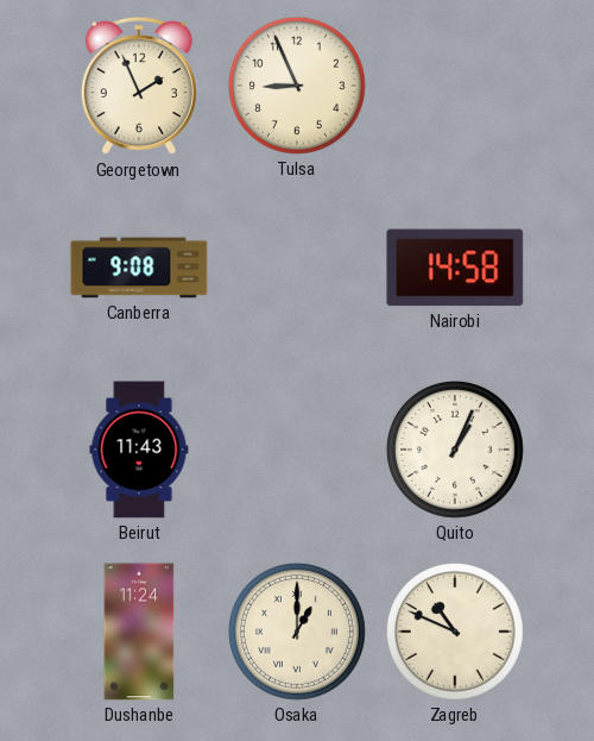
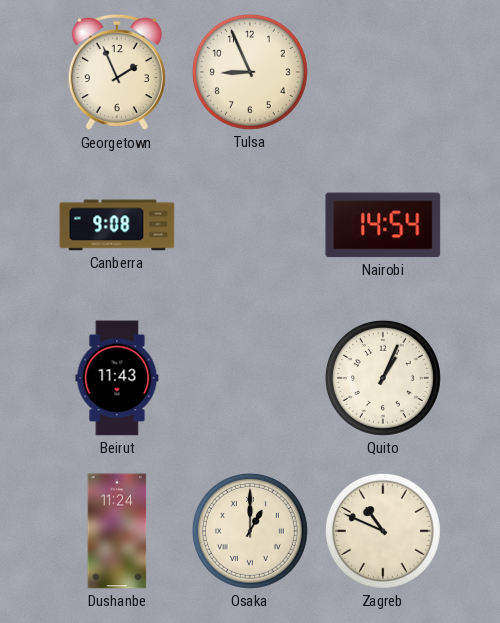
Nairobi: 14:58 -> 14:54 (383, 225)
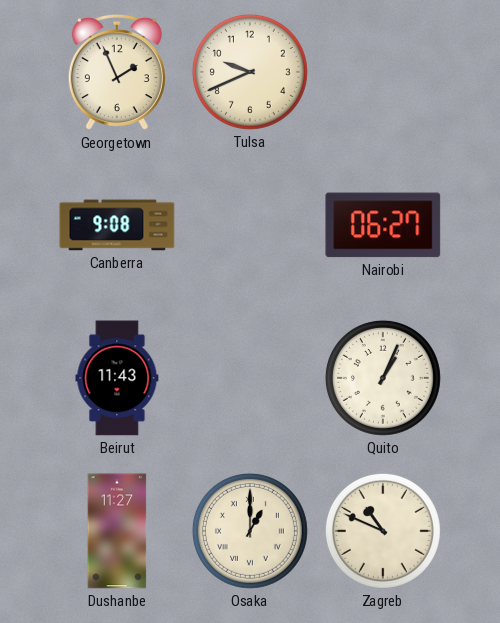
Tulsa: 8:56 -> 9:41 (250, 72)
Nairobi: 14:54 -> 06:27 (383, 225)
Dushanbe: 11:24 -> 11:27 (117, 531)
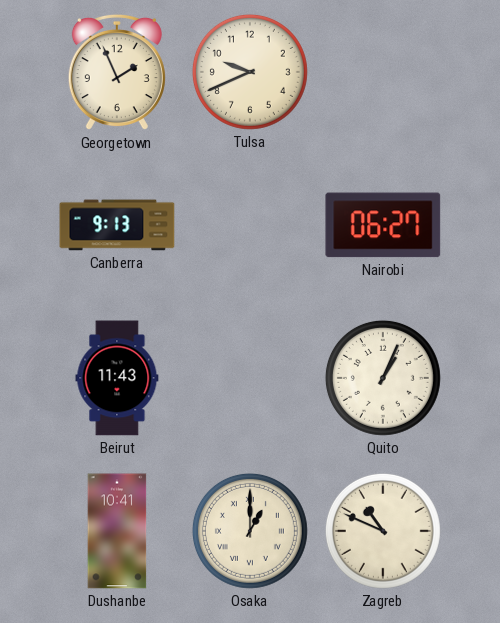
Canberra: 9:08 -> 9:13 (117, 225)
Dushanbe: 11:27 -> 10:41 (117, 531)
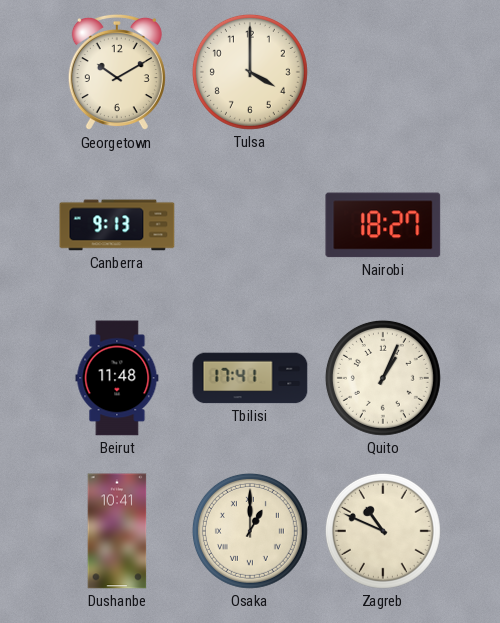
Georgetown: 1:56 -> 10:10 (117, 72)
Tulsa: 9:41 -> 4:00 (250, 72)
Nairobi: 06:27 -> 18:27 (383, 225)
Beirut: 11:43 -> 11:48 (117, 378)
Tbilisi: none -> 17:41 (250, 378)
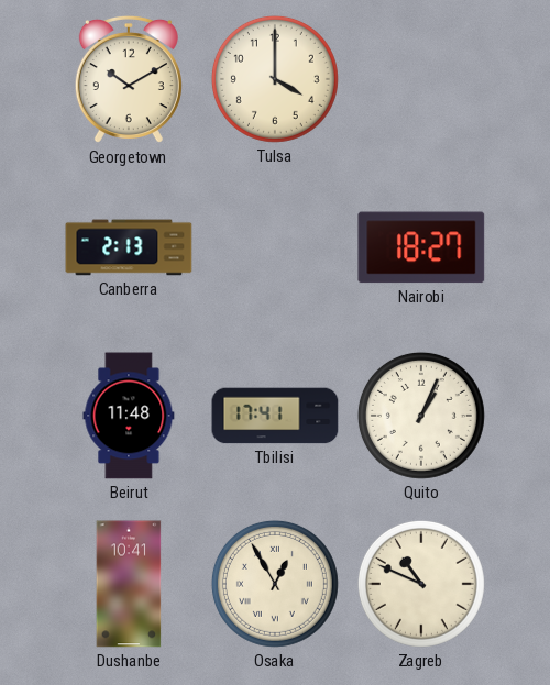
Canberra: 9:13 -> 2:13 (129, 247)
Osaka: 1:00 -> 12:55 (275, 584)
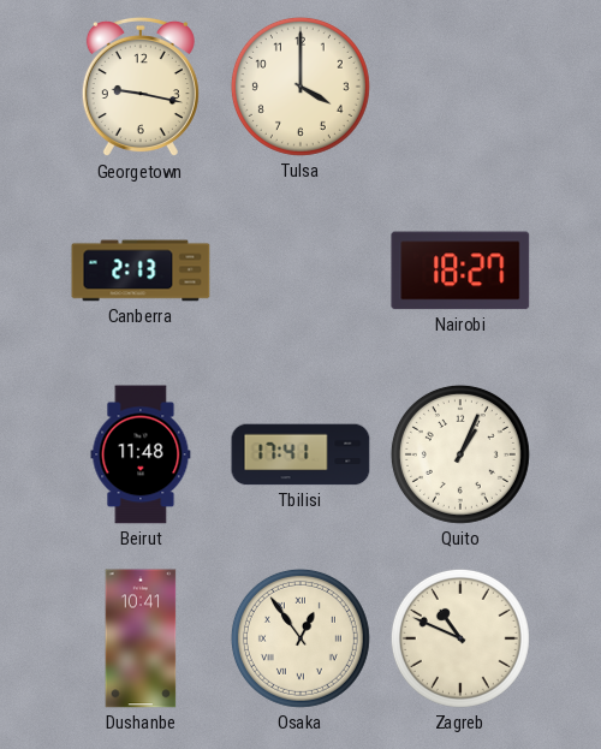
Georgetown: 10:10 -> 9:17 (141, 87)
Osaka: 12:55 -> 12:54 (300, 638)
